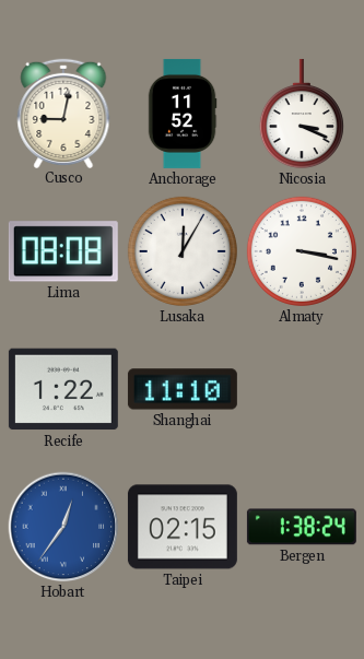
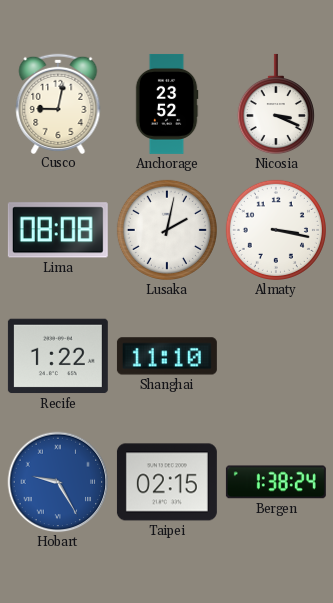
Anchorage: 11:52 -> 23:52 (167, 104)
Lusaka: 12:05 -> 2:02 (167, 230)
Hobart: 12:36 -> 9:25 (58, 482)
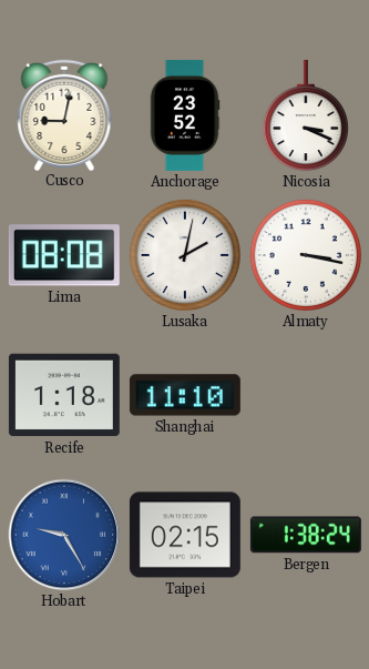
Recife: 1:22 -> 1:18 (64, 395)
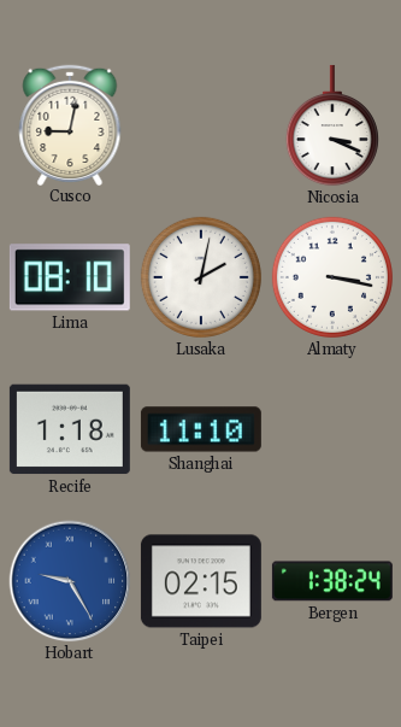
Anchorage: 23:52 -> none (185, 115)
Lima: 08:08 -> 08:10 (70, 277)
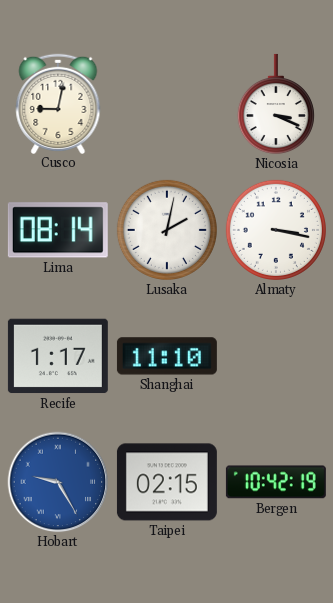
Lima: 08:10 -> 08:14 (58, 230)
Recife: 1:18 -> 1:17 (58, 356)
Bergen: 1:38 -> 10:42 (276, 482)
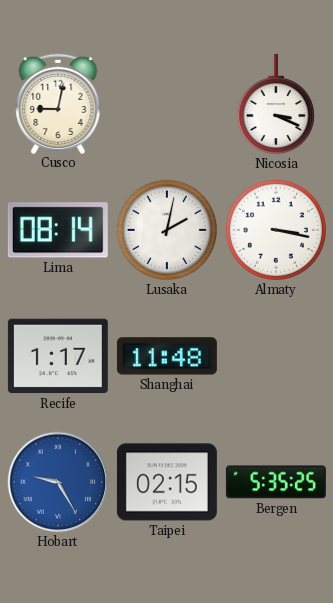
Shanghai: 11:10 -> 11:48 (167, 356)
Bergen: 10:42 -> 5:35 (276, 482)
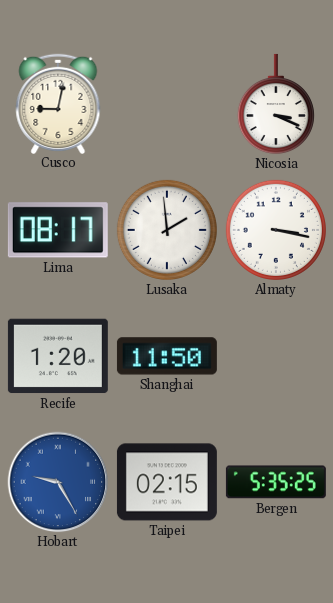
Lima: 08:14 -> 08:17 (58, 230)
Lusaka: 2:02 -> 1:59 (167, 230)
Recife: 1:17 -> 1:20 (58, 356)
Shanghai: 11:48 -> 11:50 (167, 356)
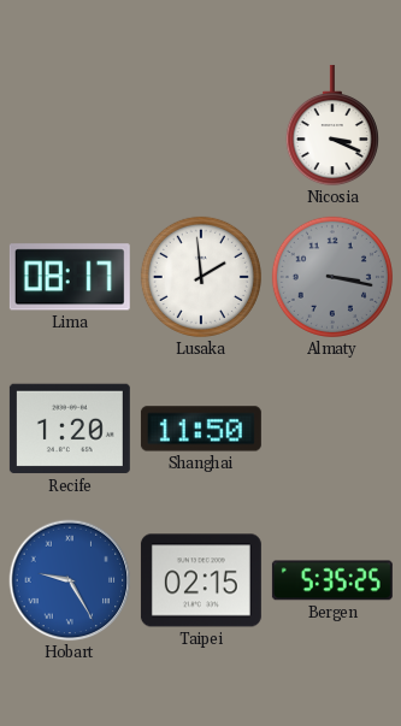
Cusco: 9:02 -> none (58, 103)
Almaty dial: white -> grey (332, 277)
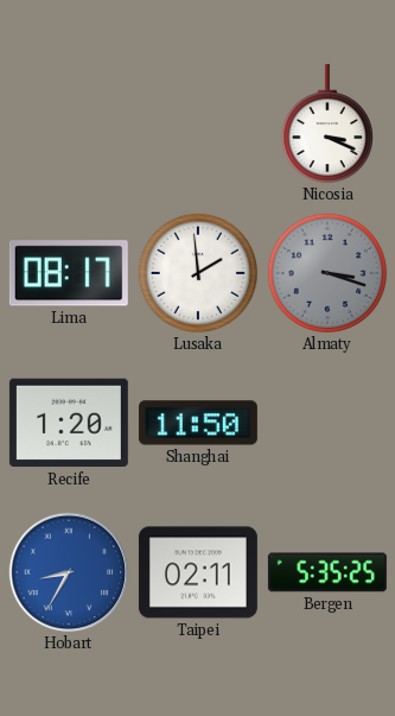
Almaty: 3:17 -> 3:18 (327, 273)
Hobart: 9:25 -> 8:35 (69, 572)
Taipei: 02:15 -> 02:11 (198, 572)
